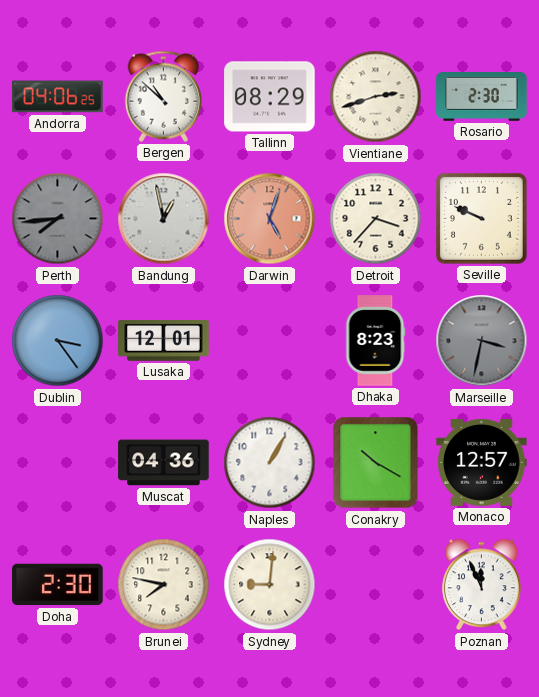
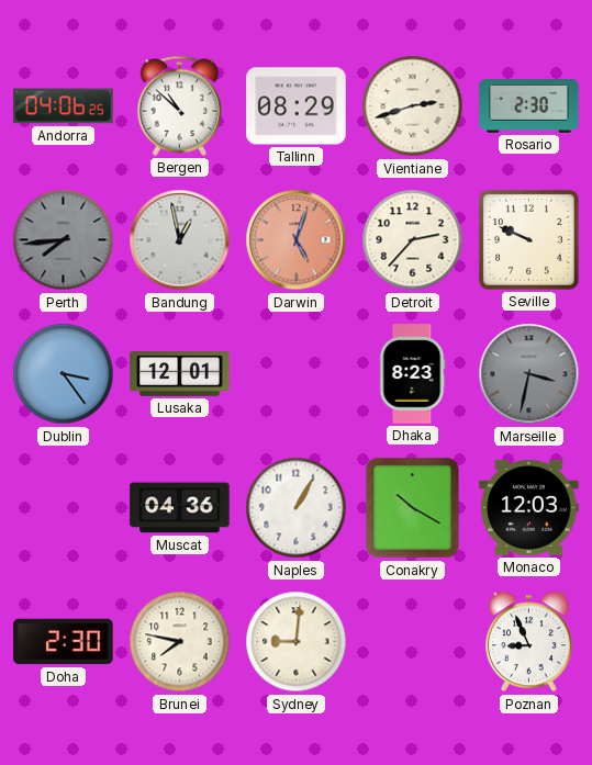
Detroit: 3:37 -> 2:37 (413, 240)
Monaco: 12:57 -> 12:03 (529, 507)
Poznan: 11:56 -> 8:56 (529, 642)
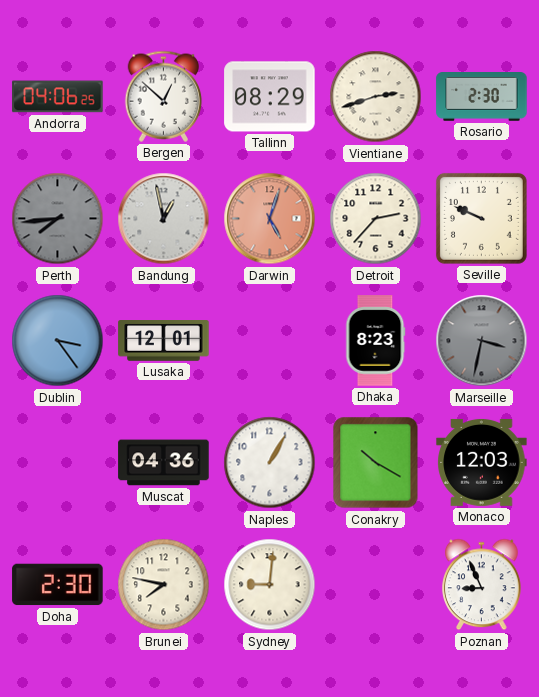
Bergen: 10:52 -> 12:52 (164, 96)
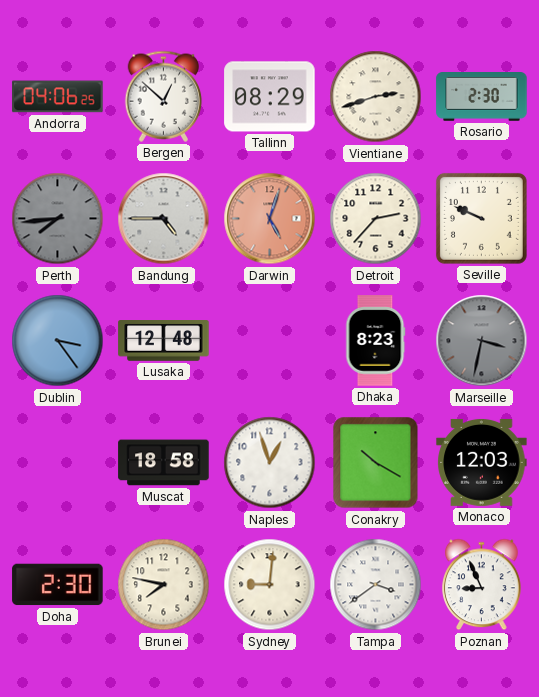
Bandung: 12:58 -> 4:45 (164, 219)
Lusaka: 12:01 -> 12:48 (164, 341)
Muscat: 04:36 -> 18:58 (164, 463)
Naples: 1:05 -> 12:57 (270, 463)
Tampa: none -> 3:39 (376, 585)
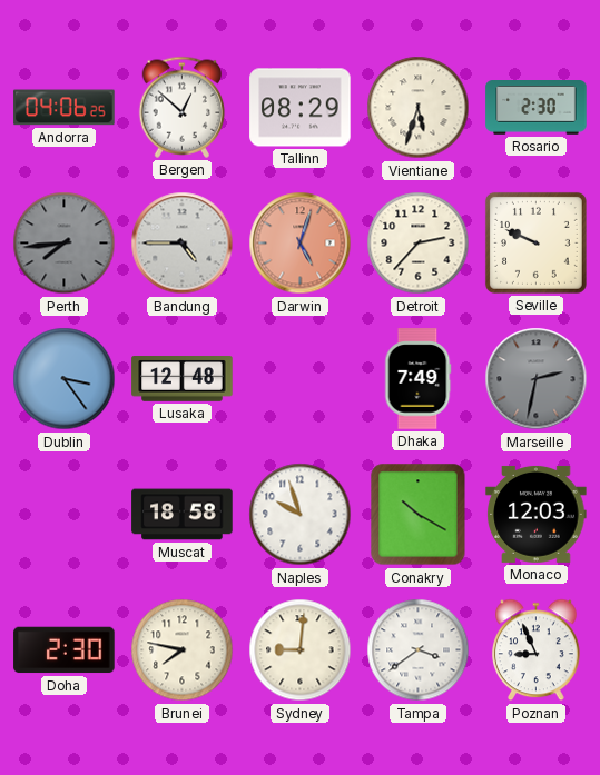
Vientiane: 2:42 -> 5:33 (419, 108)
Dhaka: 8:23 -> 7:49 (417, 379)
Marseille: 3:32 -> 2:32 (537, 379)
Naples: 12:57 -> 9:57 (301, 515)
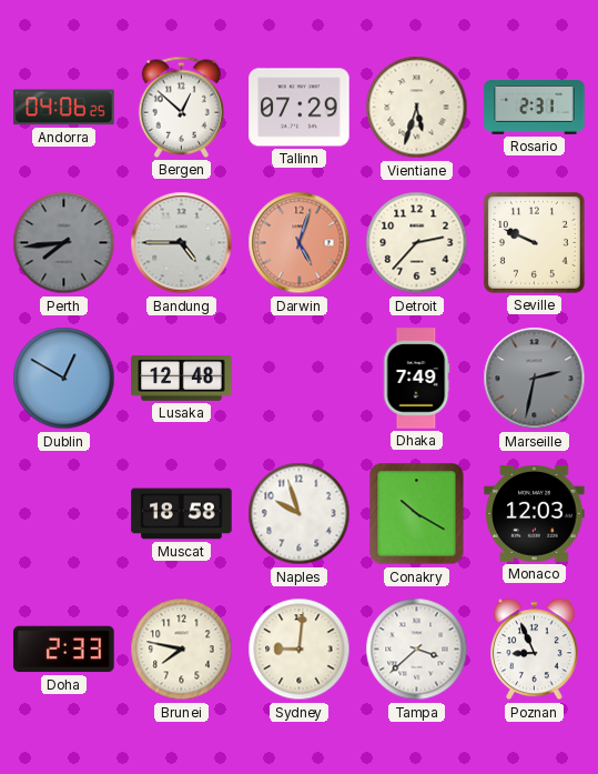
Tallinn: 08:29 -> 07:29 (300, 108)
Rosario: 2:30 -> 2:31 (535, 108)
Dublin: 3:24 -> 12:50 (64, 379)
Doha: 2:30 -> 2:33 (64, 650)
Tampa: 3:39 -> 3:38 (417, 650)
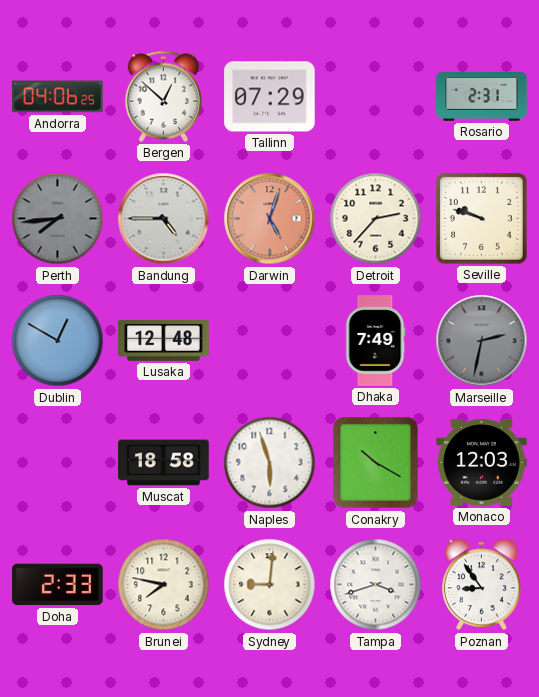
Vientiane: 5:33 -> none (417, 108)
Seville: 9:49 -> 9:48 (481, 218)
Naples: 9:57 -> 5:57 (270, 463)
Tampa: 3:38 -> 3:42 (376, 585)
Poznan: 8:56 -> 8:54 (482, 585)
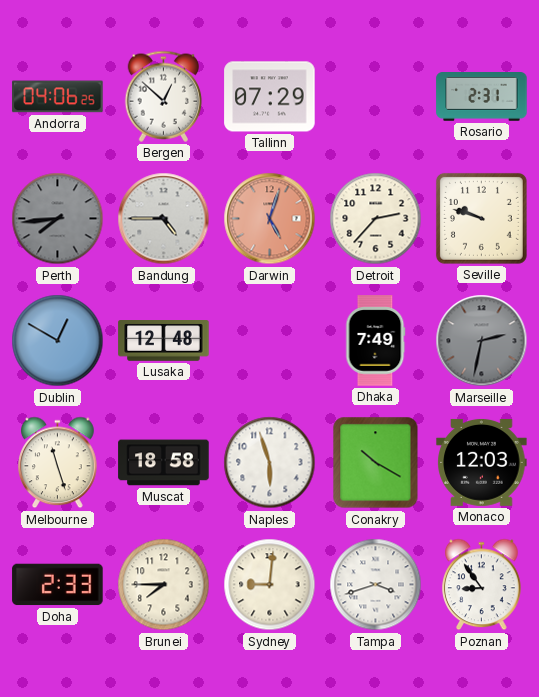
Melbourne: none -> 11:27 (58, 463)
Brunei: 7:47 -> 7:45 (164, 585)
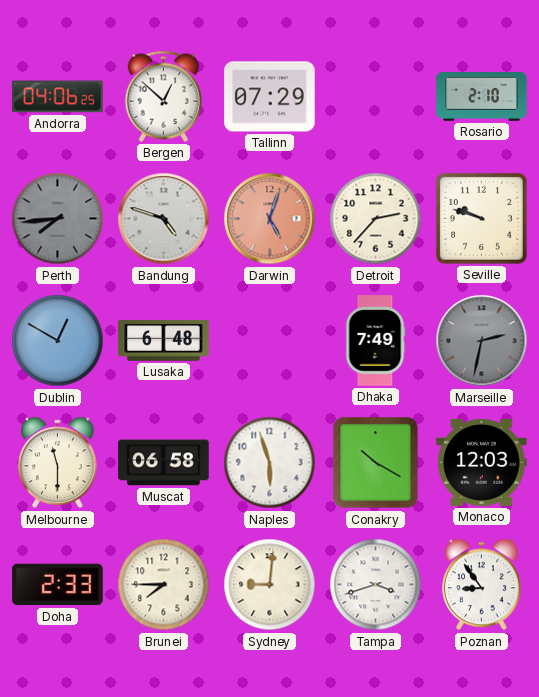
Rosario: 2:31 -> 2:10 (482, 97)
Bandung: 4:45 -> 4:48 (164, 219)
Lusaka: 12:48 -> 6:48 (164, 341)
Melbourne: 11:27 -> 11:30 (58, 463)
Muscat: 18:58 -> 06:58 (164, 463)
